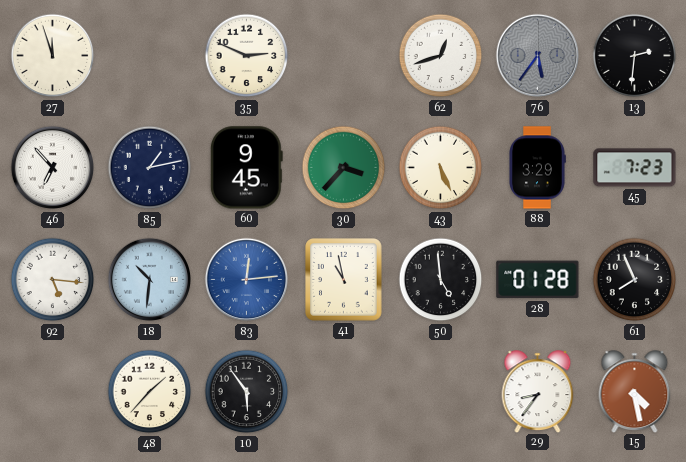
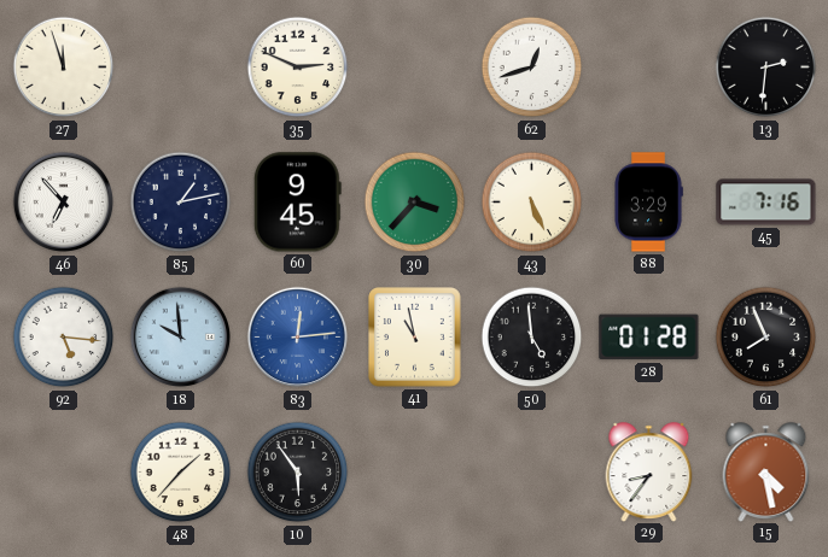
76: 5:36 -> none (538, 56)
45: 7:23 -> 7:16 (766, 203)
18: 10:31 -> 9:59 (181, 338)
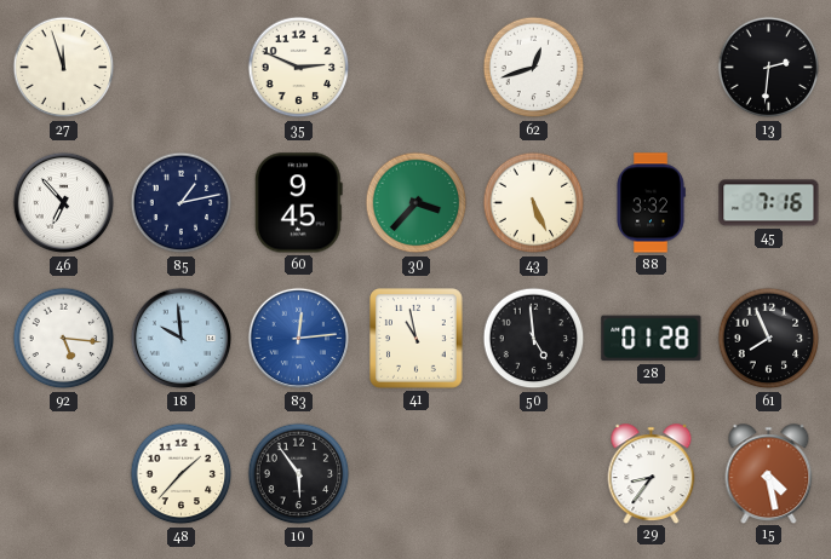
88: 3:29 -> 3:32 (651, 203)
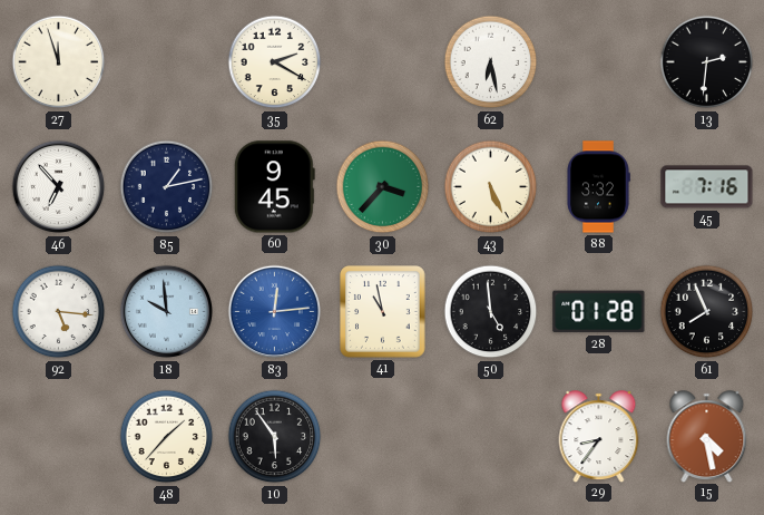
35: 2:49 -> 2:20 (275, 62)
62: 12:42 -> 6:28 (491, 62)
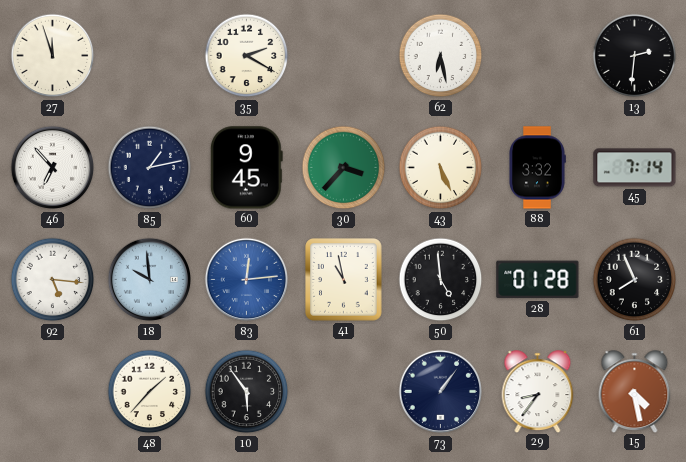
45: 7:16 -> 7:14 (635, 168)
73: none -> 1:06 (441, 392)
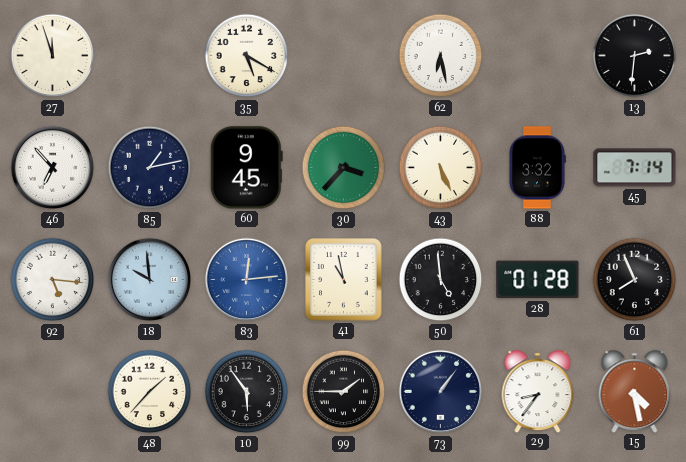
35: 2:20 -> 5:20 (247, 56)
99: none -> 1:45 (344, 392)
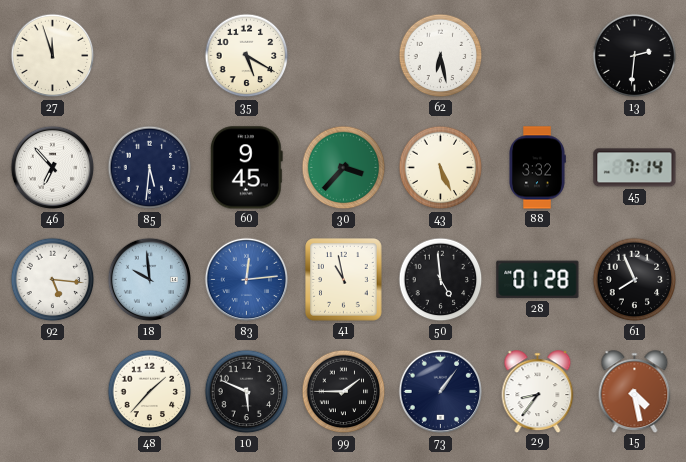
85: 1:13 -> 5:31 (150, 168)
10: 5:54 -> 5:49 (247, 392)
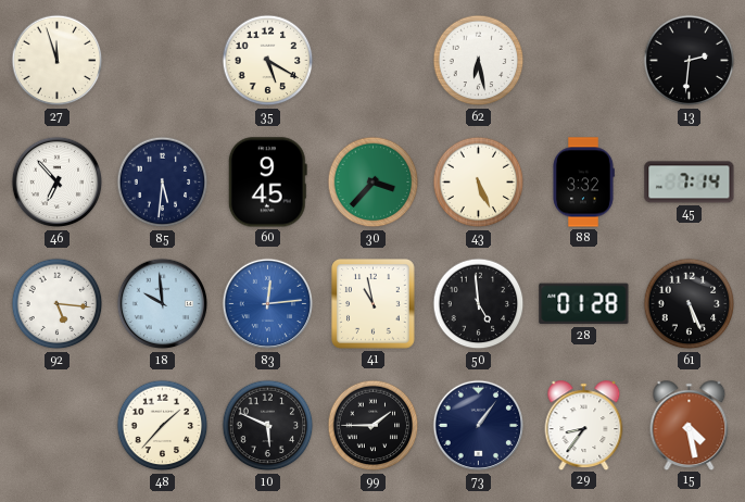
61: 7:56 -> 5:26 (690, 304)
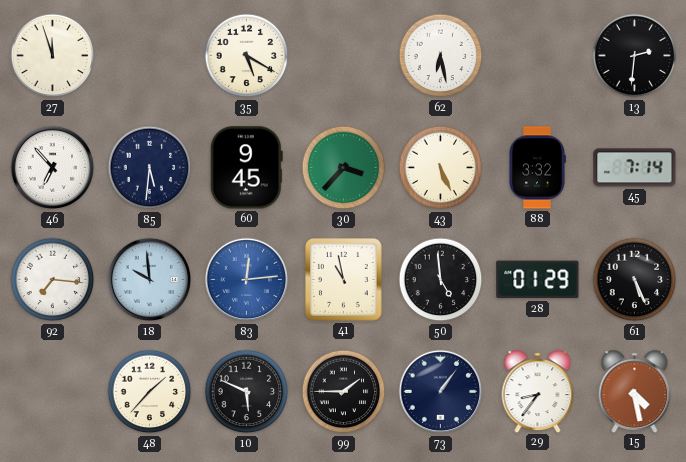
92: 5:16 -> 7:16 (53, 280)
28: 01:28 -> 01:29 (538, 280)
